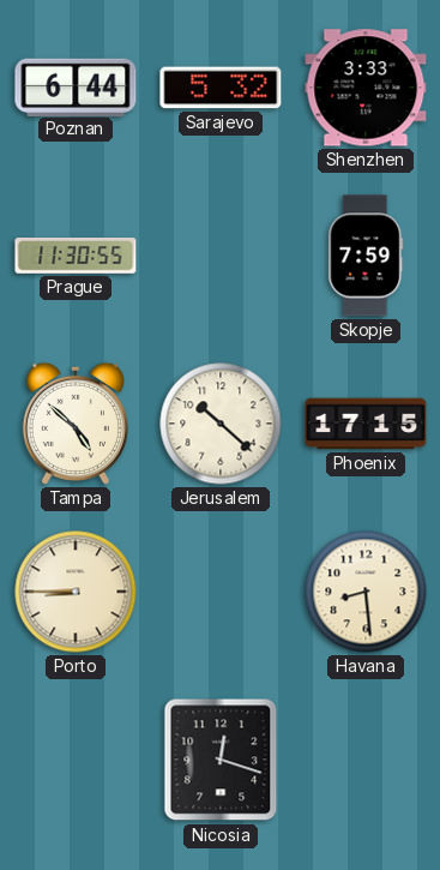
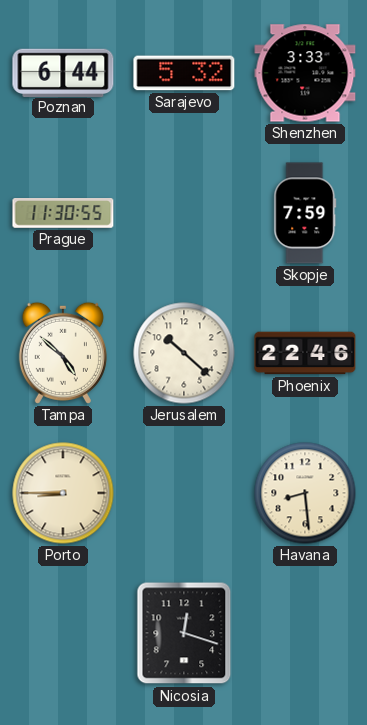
Phoenix: 17:15 -> 22:46 (305, 353)
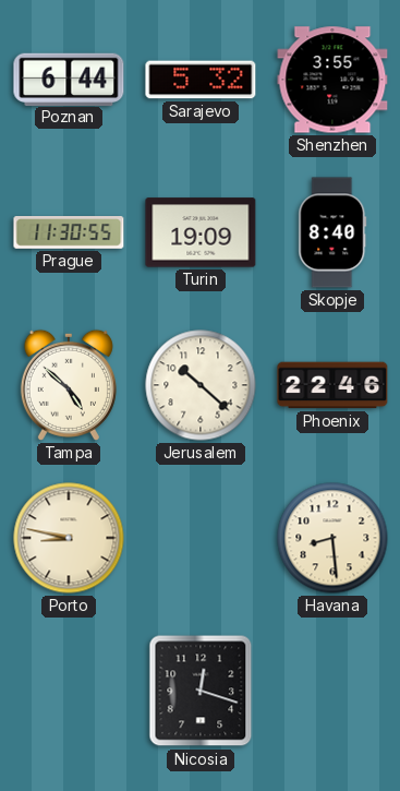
Shenzhen: 3:33 -> 3:55 (332, 80)
Turin: none -> 19:09 (201, 232)
Skopje: 7:59 -> 8:40 (332, 232)
Porto: 8:45 -> 8:47 (69, 538)
